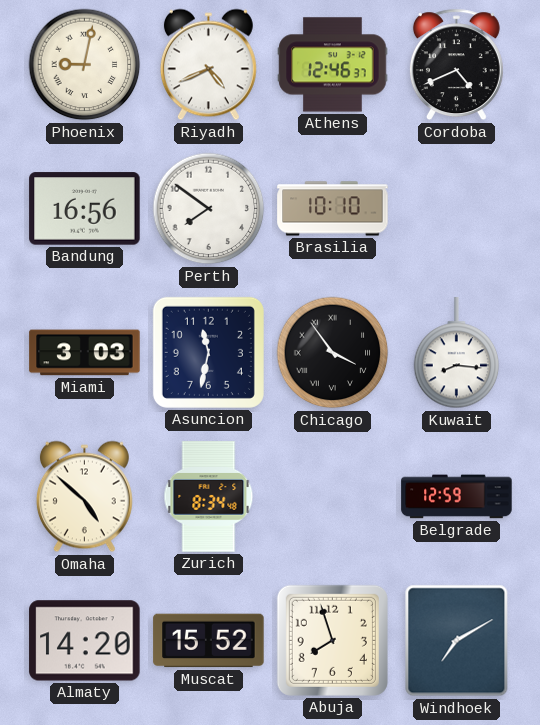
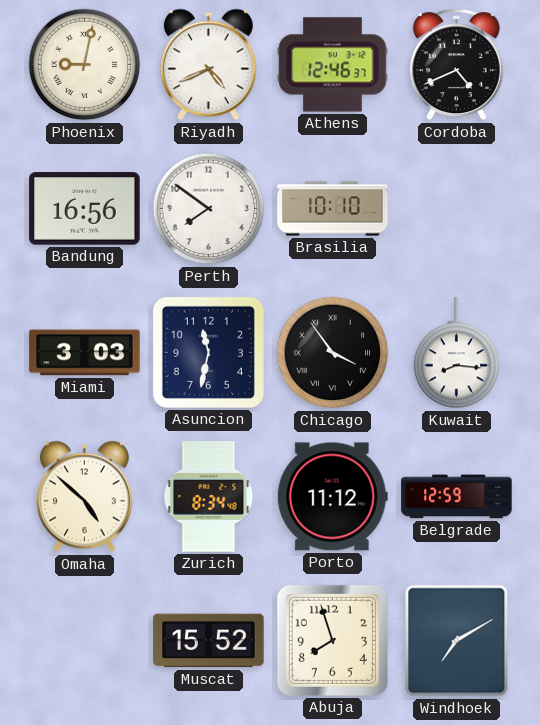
Porto: none -> 11:12 (332, 497)
Almaty: 14:20 -> none (85, 641)
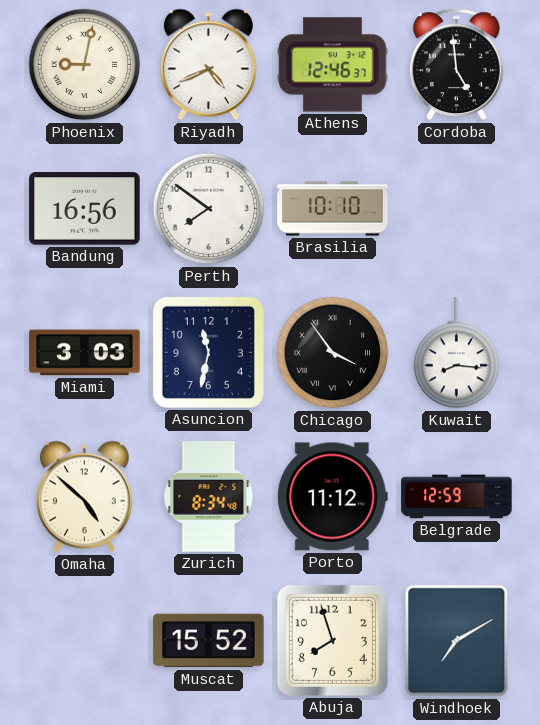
Cordoba: 4:41 -> 4:59 (456, 65)
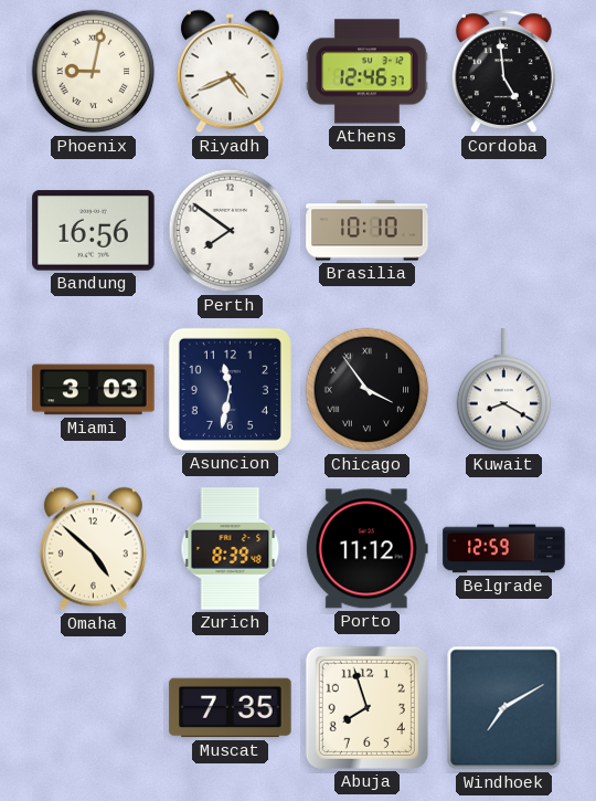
Kuwait: 8:16 -> 8:20 (504, 390)
Zurich: 8:34 -> 8:39 (231, 549)
Muscat: 15:52 -> 7:35 (231, 708)
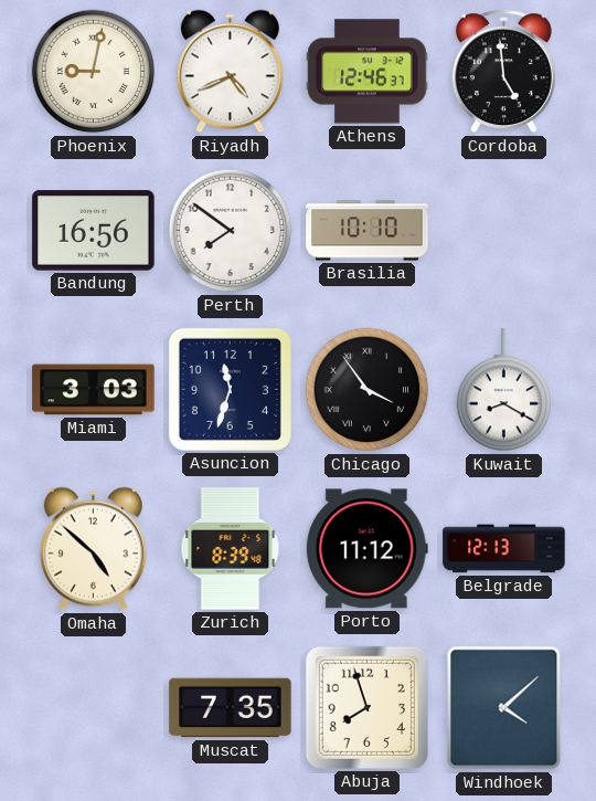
Asuncion: 11:32 -> 11:33 (230, 389)
Belgrade: 12:59 -> 12:13 (504, 549)
Windhoek: 7:10 -> 4:08 (504, 708)
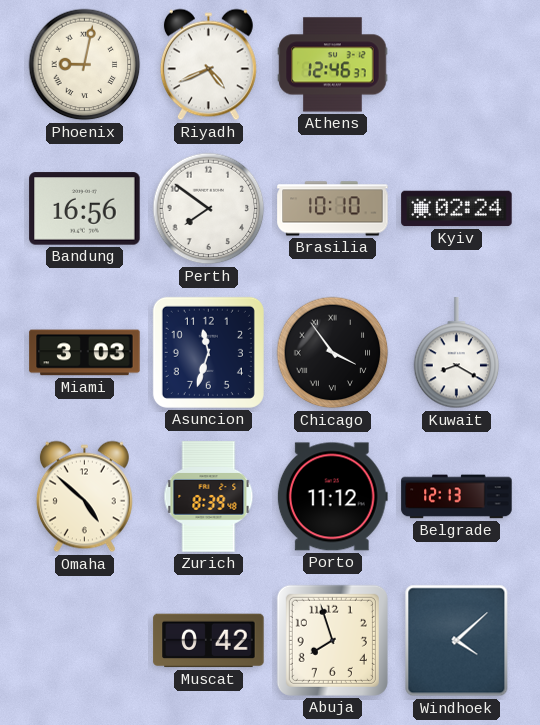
Cordoba: 4:59 -> none (503, 72)
Kyiv: none -> 02:24 (457, 209)
Muscat: 7:35 -> 0:42 (209, 641)
